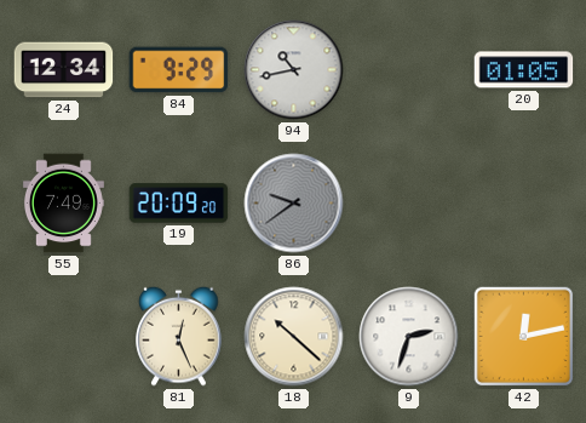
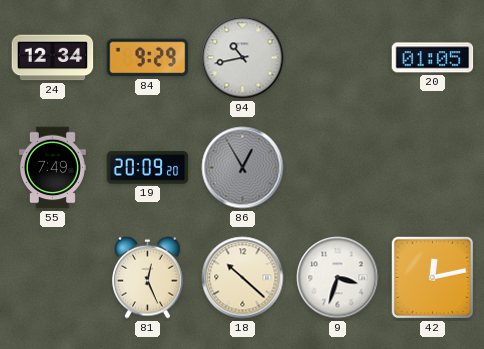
86: 9:39 -> 12:55 (243, 168)
9: 2:33 -> 3:33 (338, 278)
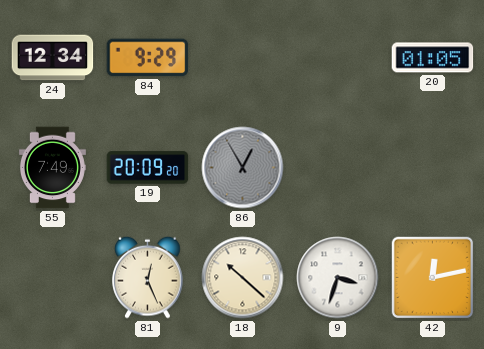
94: 10:43 -> none (243, 58)
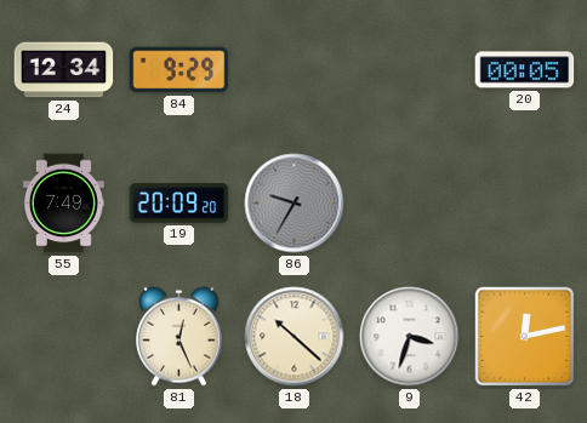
20: 01:05 -> 00:05 (525, 70)
86: 12:55 -> 9:35 (295, 204)
